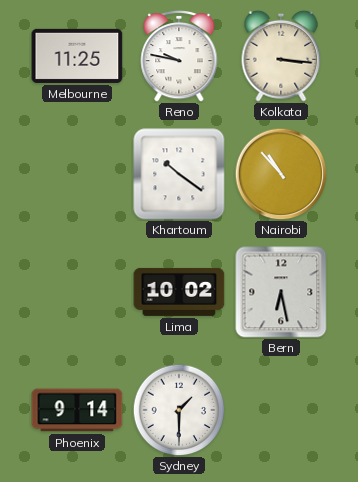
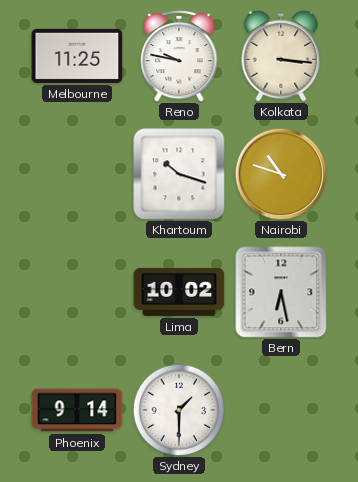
Khartoum: 10:21 -> 10:18 (179, 174)
Nairobi: 10:53 -> 10:48 (281, 174)
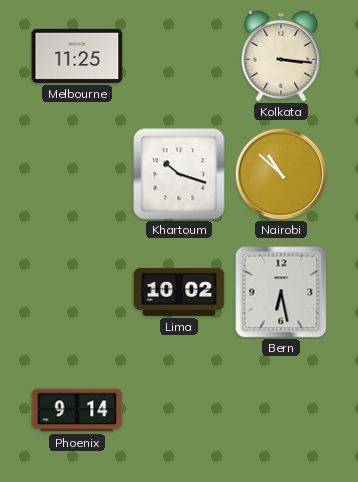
Reno: 9:47 -> none (179, 56)
Nairobi: 10:48 -> 10:52 (281, 174)
Sydney: 1:30 -> none (179, 410)
